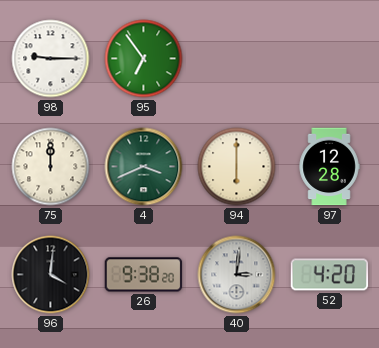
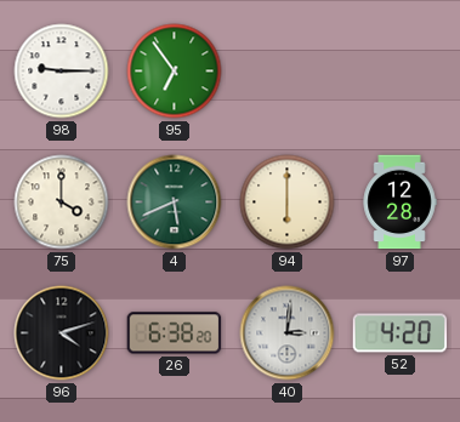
75: 12:00 -> 4:00 (62, 203)
4: 3:41 -> 5:41 (175, 203)
96: 4:01 -> 4:12 (62, 333)
26: 9:38 -> 6:38 (175, 333)
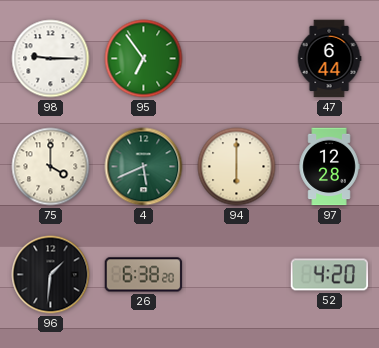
47: none -> 6:44 (329, 59)
96: 4:12 -> 1:31 (51, 275)
40: 3:01 -> none (288, 333)
